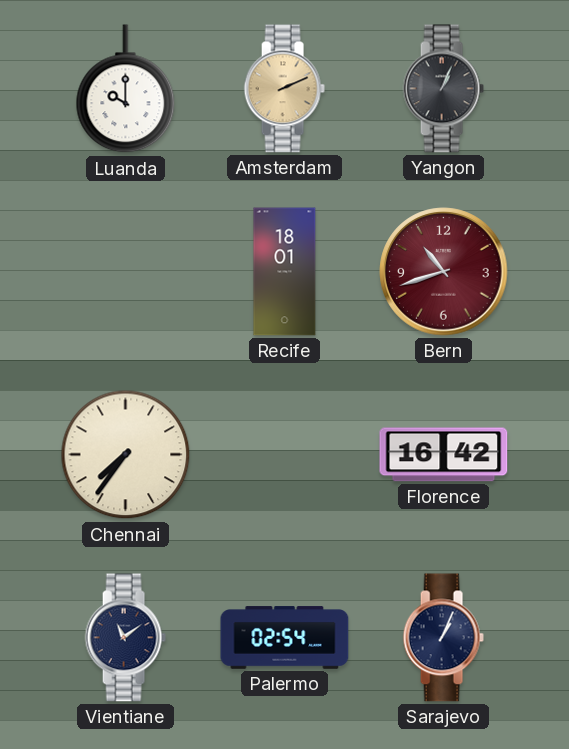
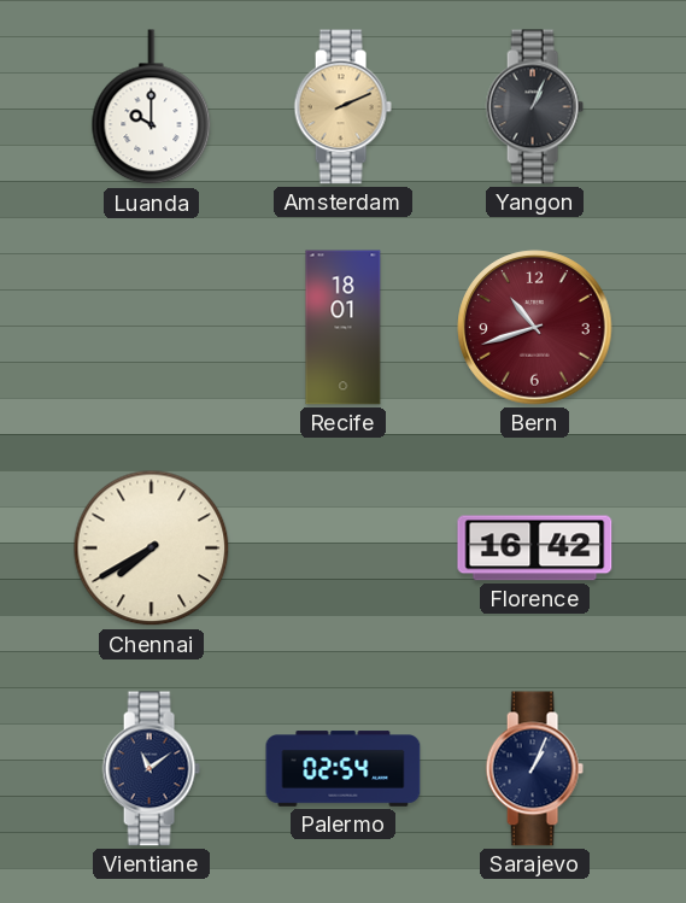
Chennai: 7:36 -> 7:40 (152, 549)
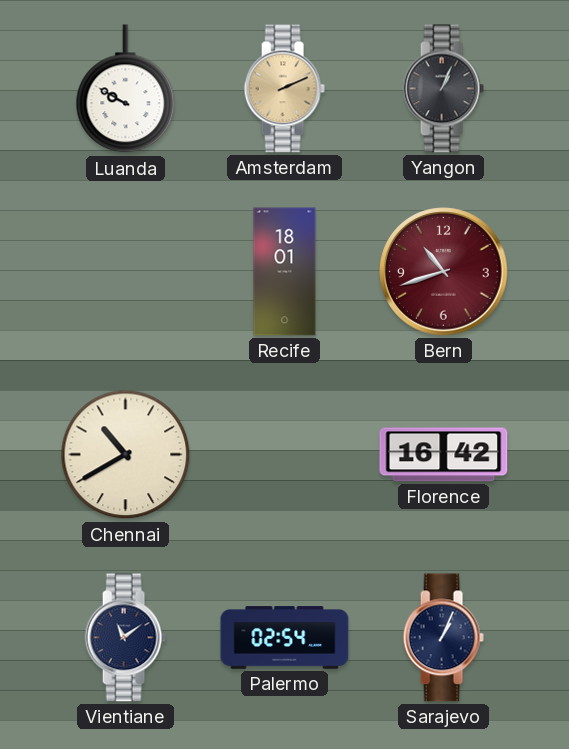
Luanda: 10:00 -> 9:50 (126, 89)
Chennai: 7:40 -> 10:40 (126, 455)
